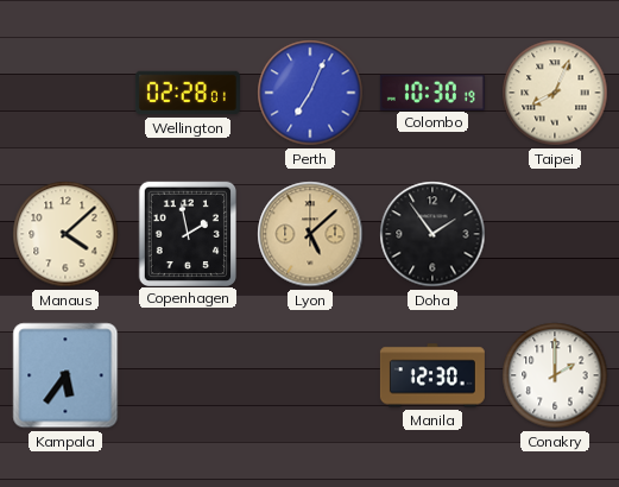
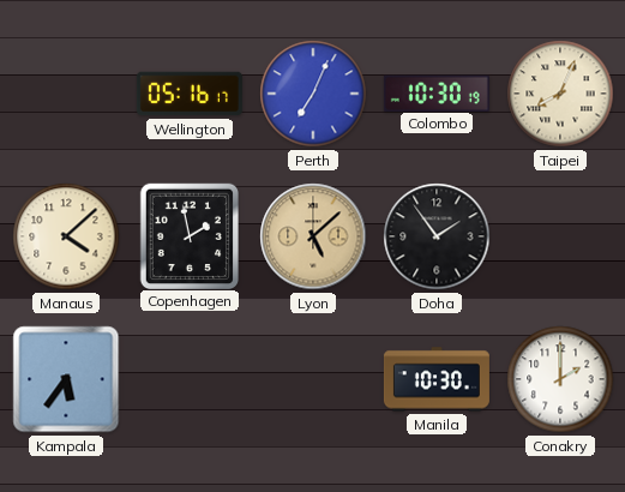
Wellington: 02:28 -> 05:16 (190, 94)
Manila: 12:30 -> 10:30 (437, 379)
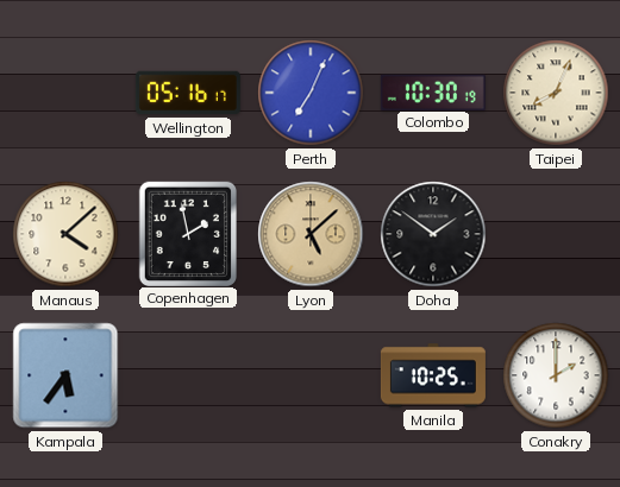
Doha: 1:54 -> 1:51 (433, 234)
Manila: 10:30 -> 10:25 (433, 375)
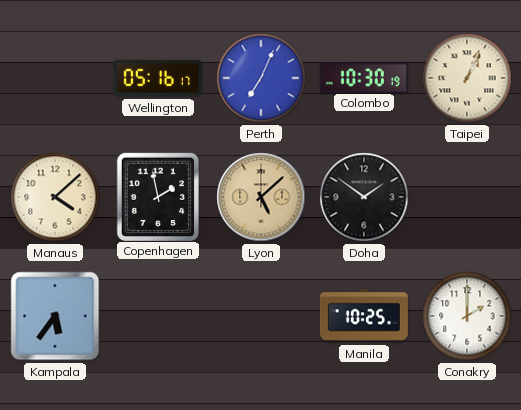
Taipei: 8:04 -> 1:04 (467, 78)
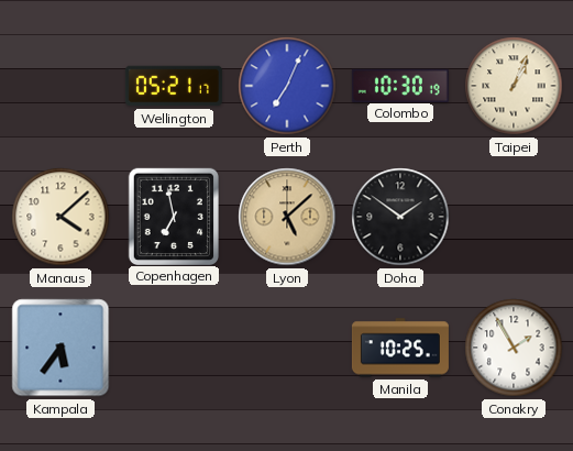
Wellington: 05:16 -> 05:21 (174, 86)
Copenhagen: 1:58 -> 6:58 (173, 216)
Conakry: 2:00 -> 1:55 (514, 348)
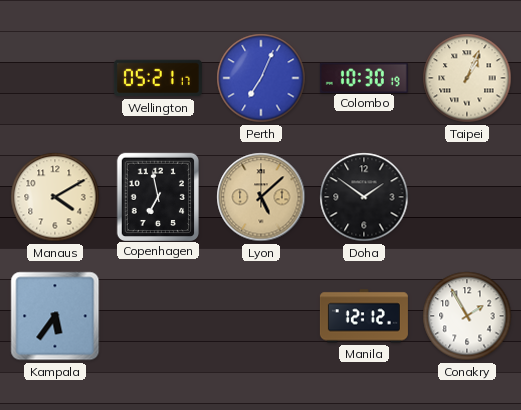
Manaus: 4:08 -> 4:10 (55, 197)
Manila: 10:25 -> 12:12 (364, 316)
